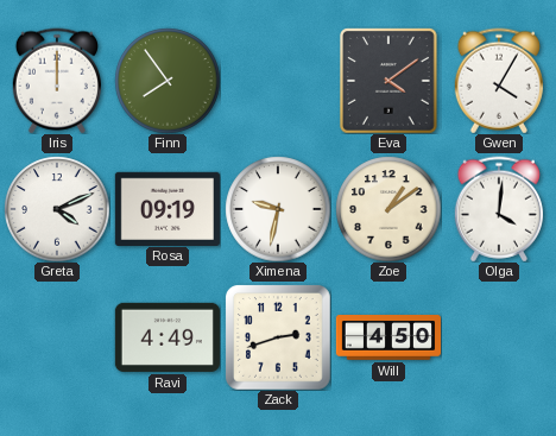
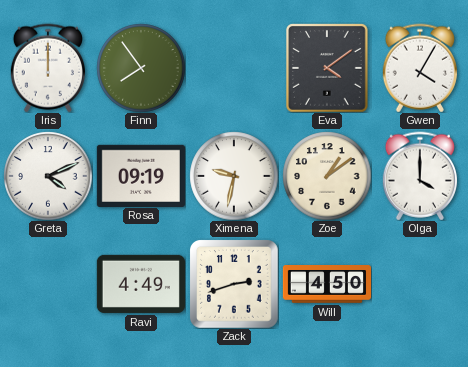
Olga: 4:01 -> 4:00 (420, 176)
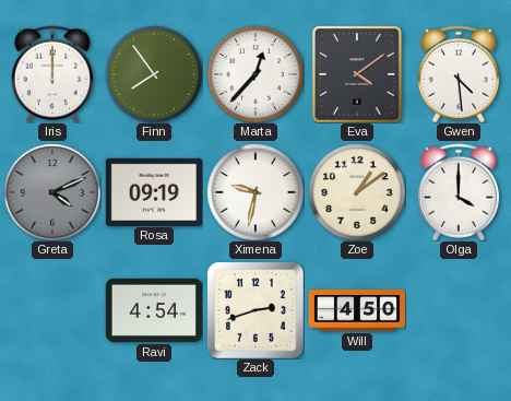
Marta: none -> 12:37 (255, 74)
Gwen: 4:05 -> 4:29 (459, 74)
Greta dial: white -> grey (52, 192)
Ravi: 4:49 -> 4:54 (154, 310)
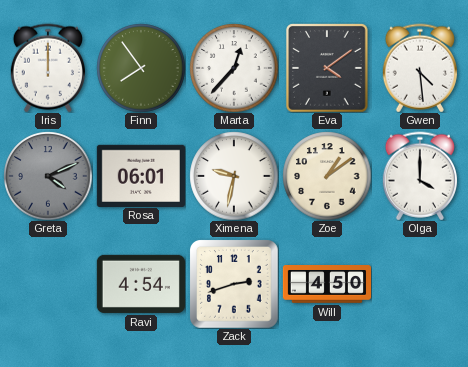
Rosa: 09:19 -> 06:01 (141, 175)
